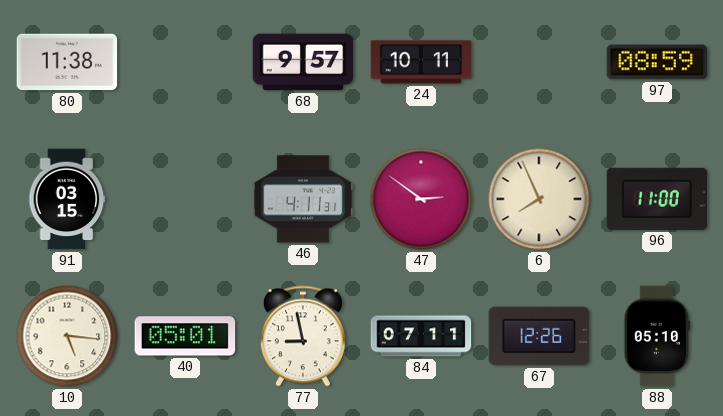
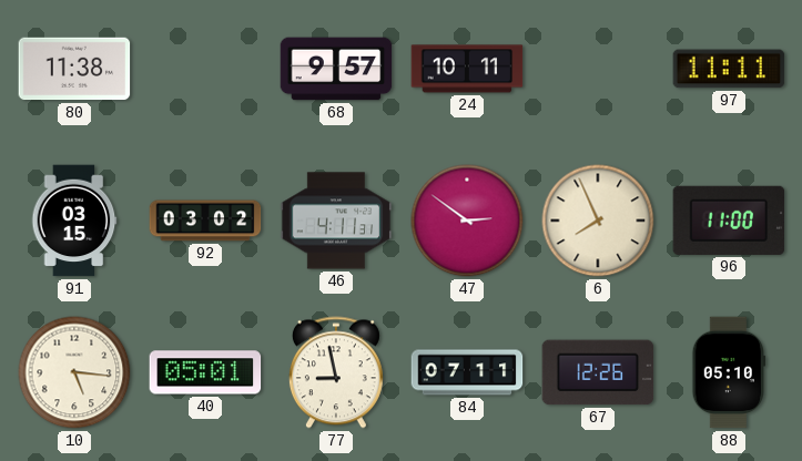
97: 08:59 -> 11:11 (729, 69)
92: none -> 03:02 (205, 221)
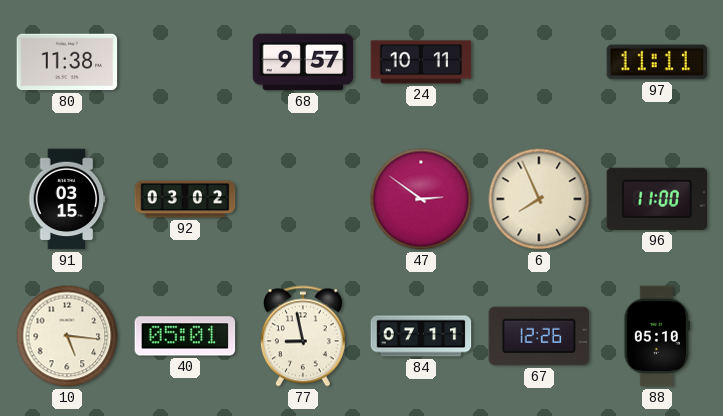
46: 4:11 -> none (336, 221)
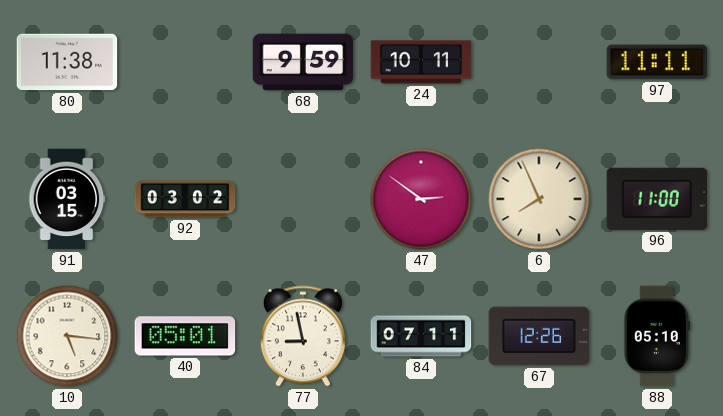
68: 9:57 -> 9:59 (303, 62)
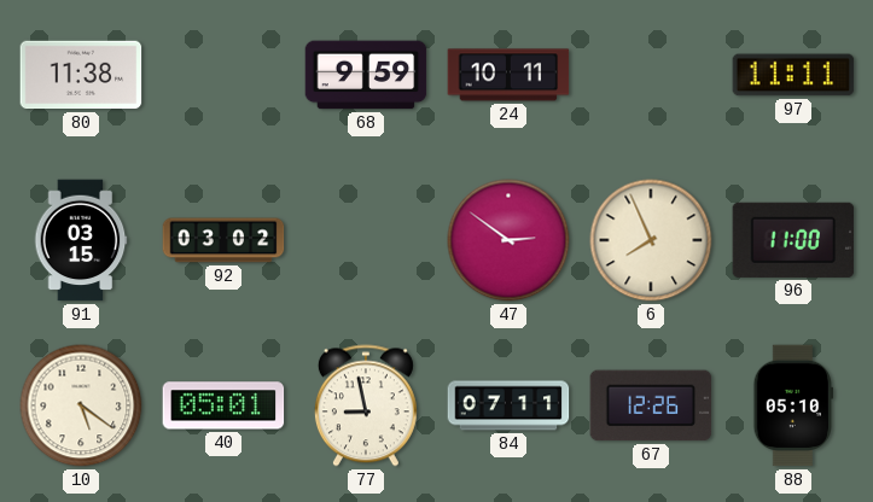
10: 5:16 -> 5:21 (81, 405)
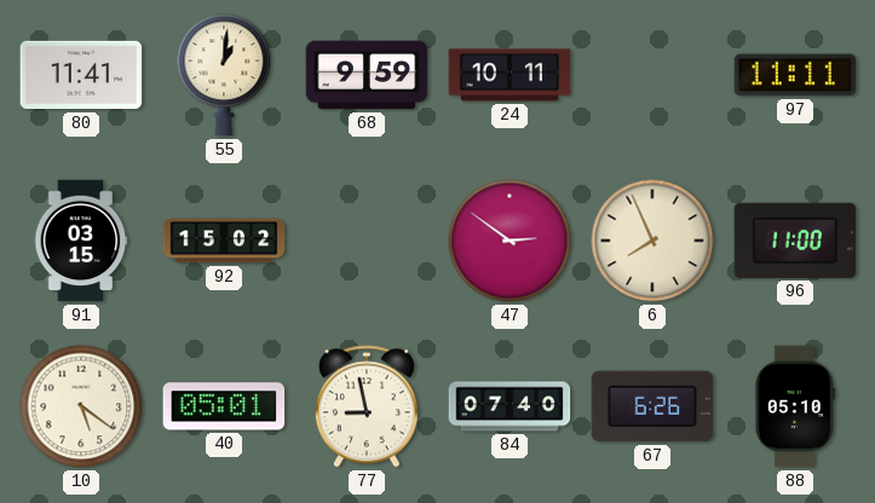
80: 11:38 -> 11:41 (81, 75)
55: none -> 1:01 (224, 75)
92: 03:02 -> 15:02 (224, 241)
84: 07:11 -> 07:40 (510, 406)
67: 12:26 -> 6:26 (652, 406)
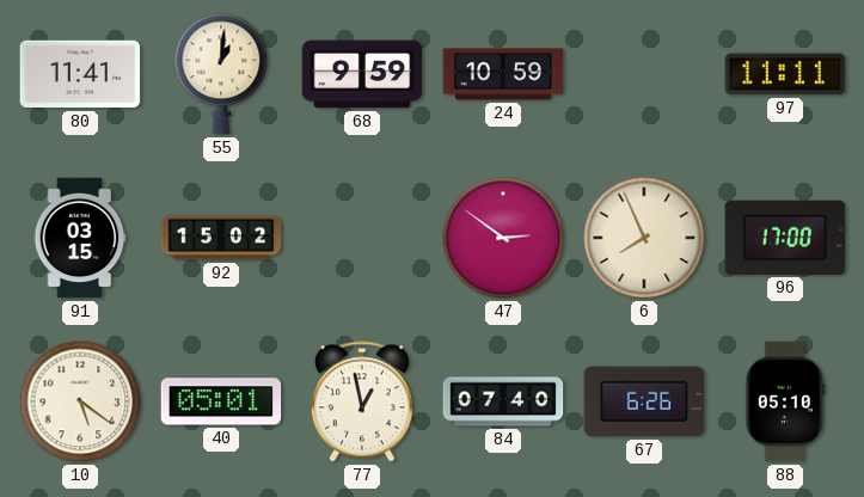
24: 10:11 -> 10:59 (503, 74)
96: 11:00 -> 17:00 (785, 238)
77: 8:58 -> 12:58 (362, 401)
